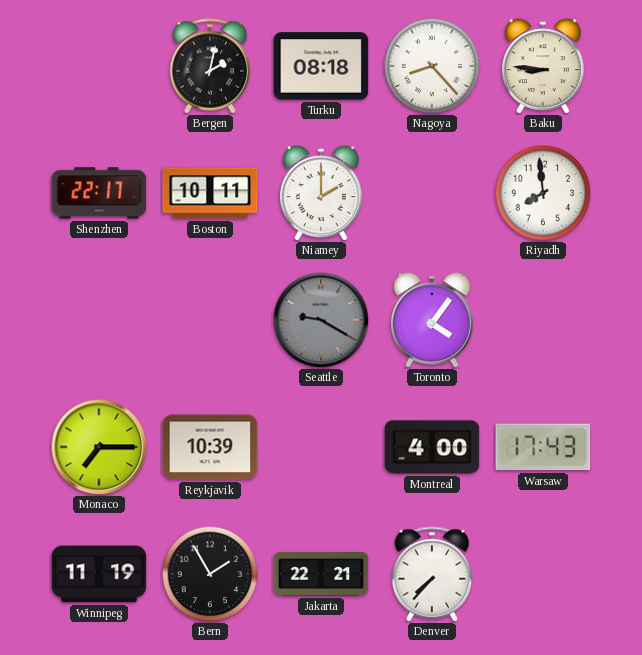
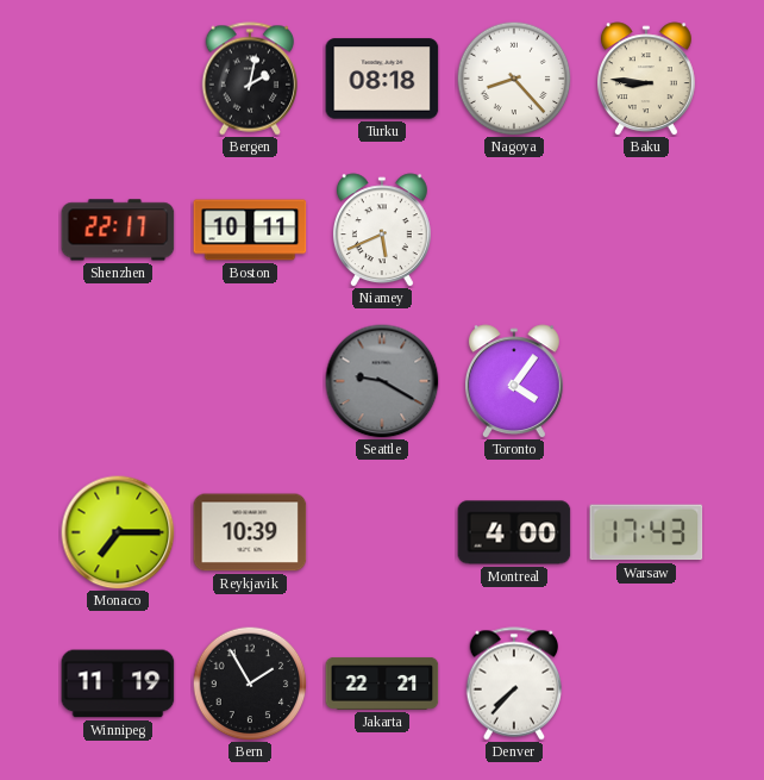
Niamey: 2:00 -> 5:41 (382, 230)
Riyadh: 7:59 -> none (543, 193)
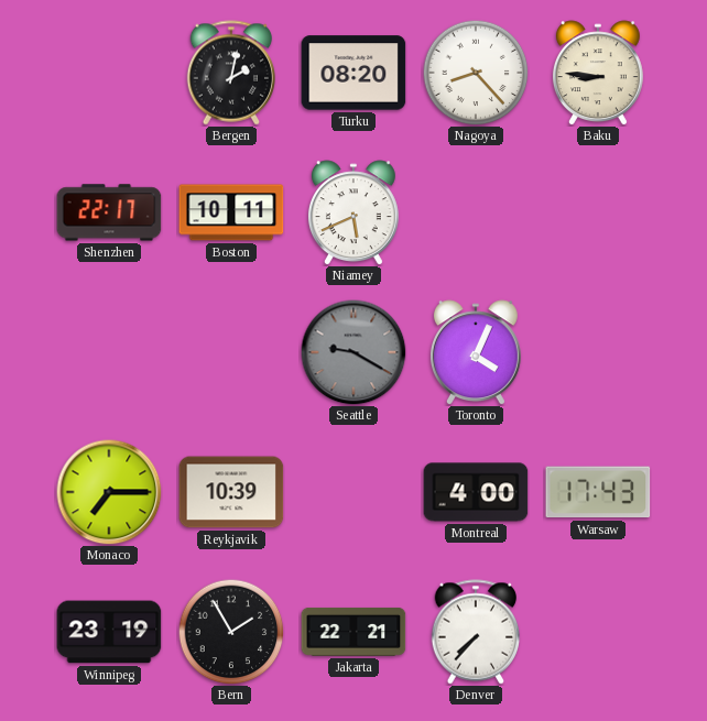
Turku: 08:18 -> 08:20 (353, 73)
Toronto: 4:06 -> 4:04 (476, 352)
Winnipeg: 11:19 -> 23:19 (109, 632)
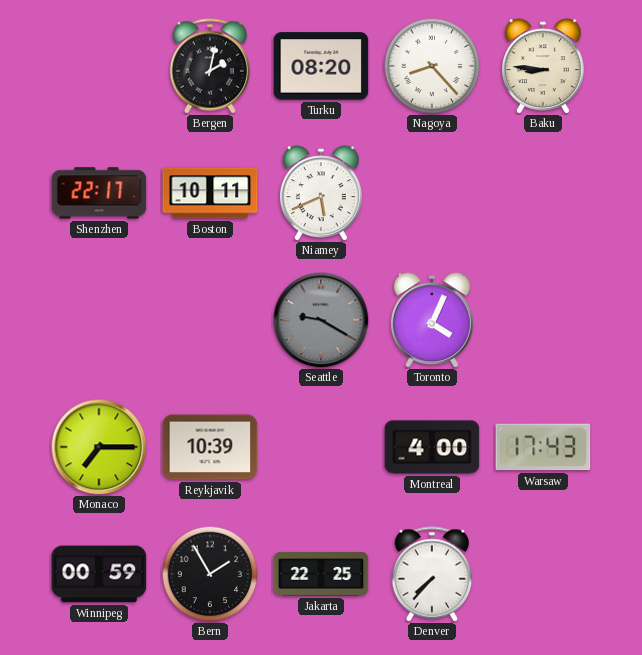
Winnipeg: 23:19 -> 00:59 (99, 574)
Jakarta: 22:21 -> 22:25 (321, 574)
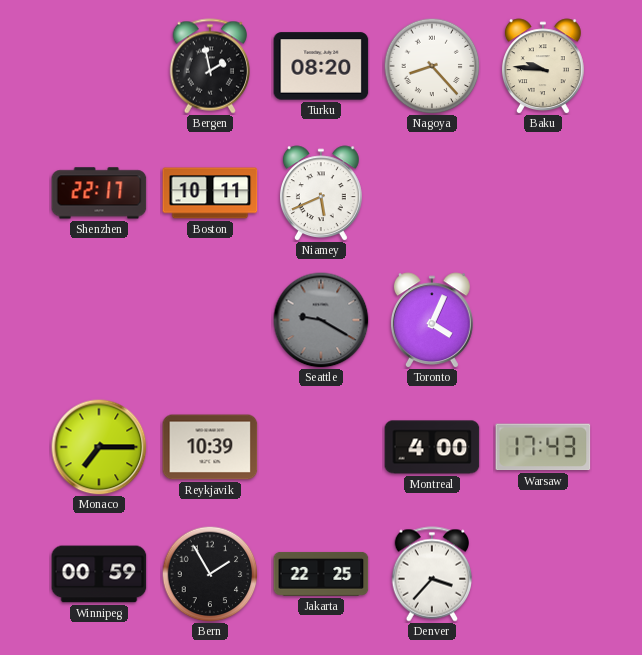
Bergen: 2:02 -> 1:58 (210, 66)
Baku: 8:46 -> 9:46 (543, 66)
Denver: 7:37 -> 3:37 (432, 574)
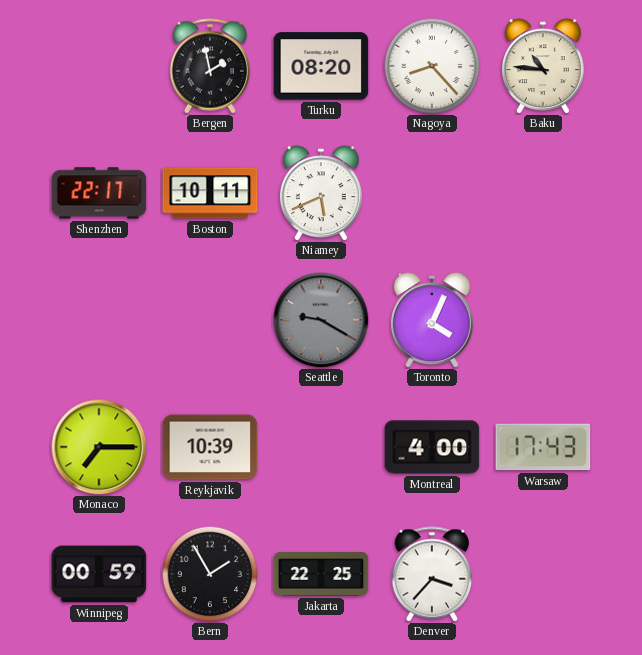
Baku: 9:46 -> 10:46 (543, 66)
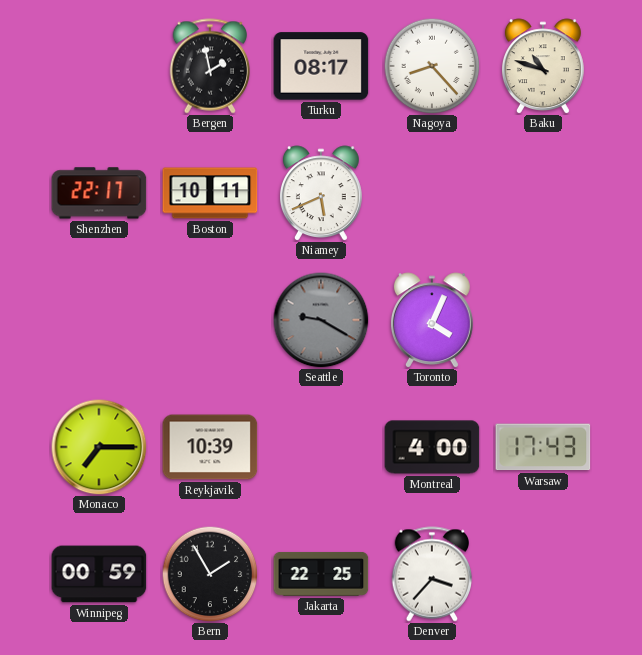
Turku: 08:20 -> 08:17 (321, 66)
Baku: 10:46 -> 10:48 (543, 66)
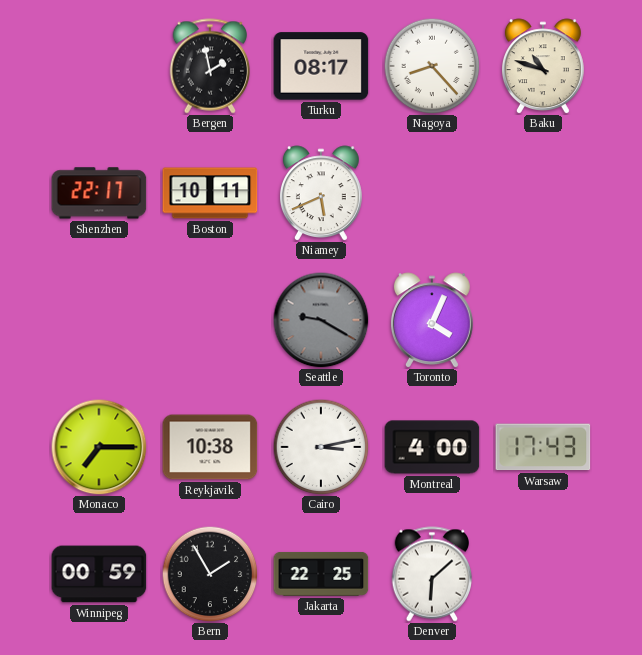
Reykjavik: 10:39 -> 10:38 (210, 447)
Cairo: none -> 3:13 (321, 447)
Denver: 3:37 -> 6:08 (432, 574)
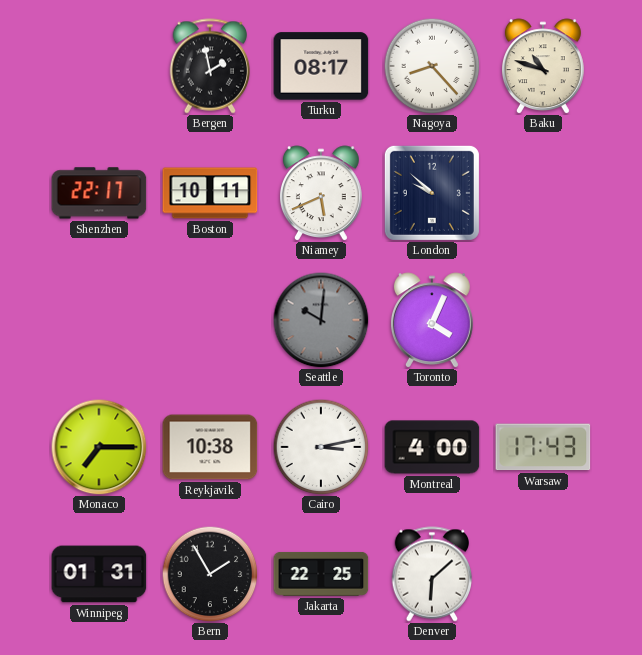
London: none -> 9:52 (432, 193)
Seattle: 9:20 -> 10:01 (321, 320)
Winnipeg: 00:59 -> 01:31 (99, 574)
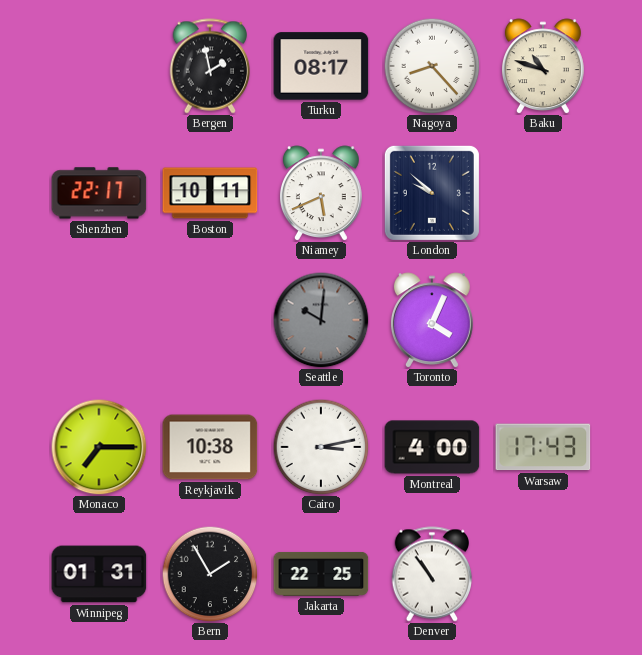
Denver: 6:08 -> 10:54 (432, 574)
